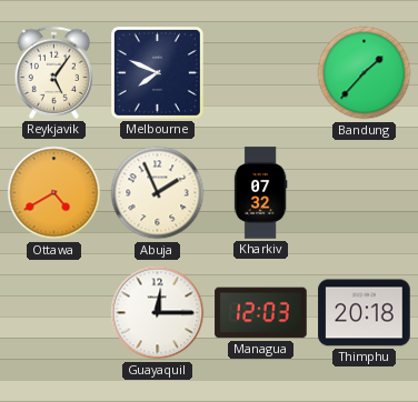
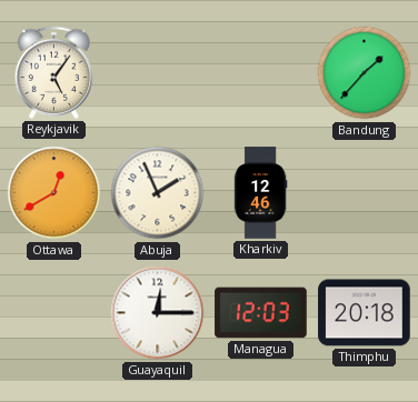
Melbourne: 7:49 -> none (157, 72)
Ottawa: 4:40 -> 12:40 (54, 193)
Kharkiv: 07:32 -> 12:46 (260, 193)
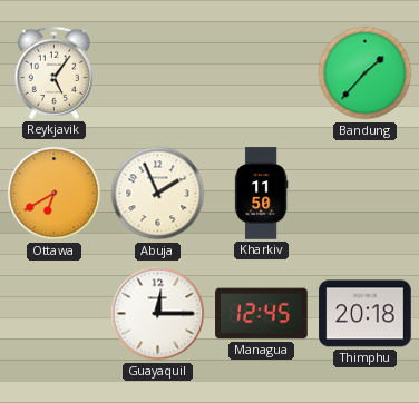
Ottawa: 12:40 -> 6:40 (55, 194)
Kharkiv: 12:46 -> 11:50 (261, 194)
Managua: 12:03 -> 12:45 (262, 314)
